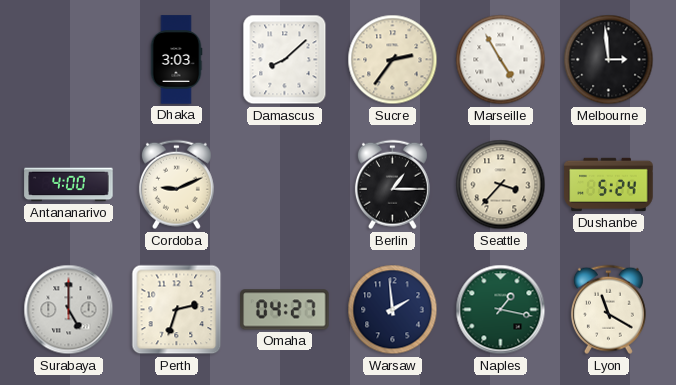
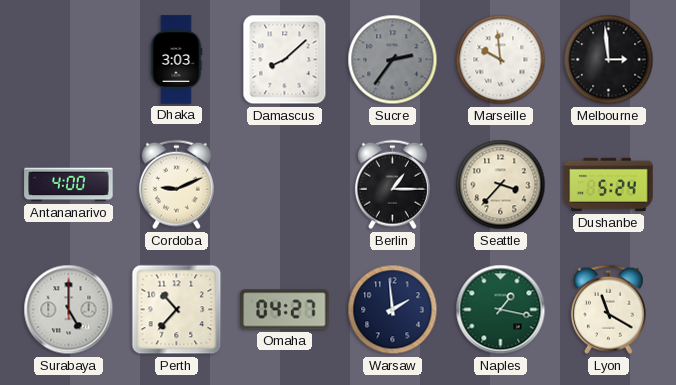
Sucre dial: cream -> grey (393, 60)
Marseille: 4:55 -> 9:59 (501, 60)
Perth: 2:33 -> 10:37 (177, 310)
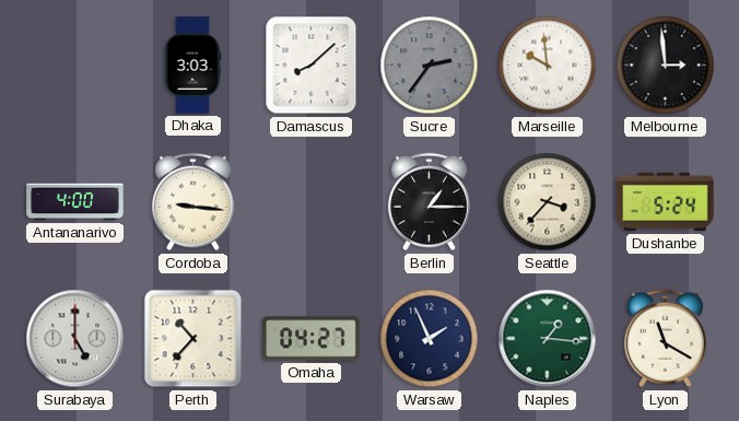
Cordoba: 9:11 -> 9:16 (192, 202)
Warsaw: 1:59 -> 1:56 (430, 339)
Naples: 1:17 -> 1:16 (548, 339)
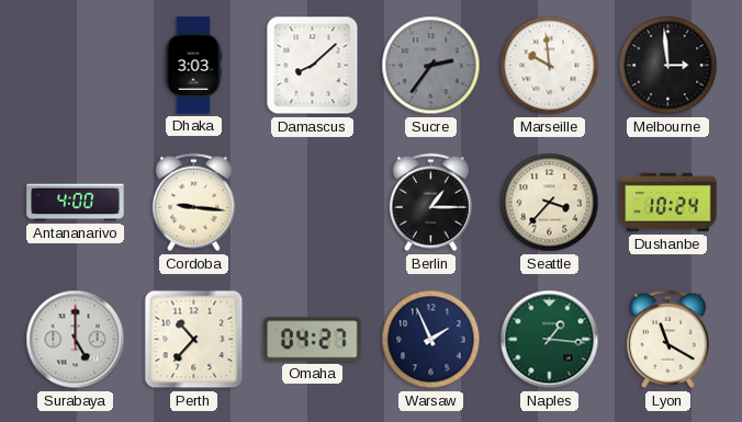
Dushanbe: 5:24 -> 10:24 (668, 203)
